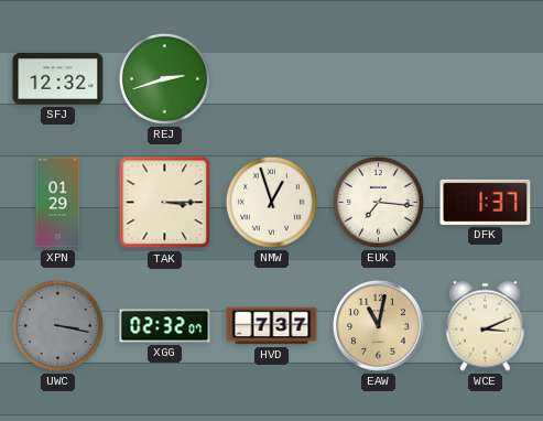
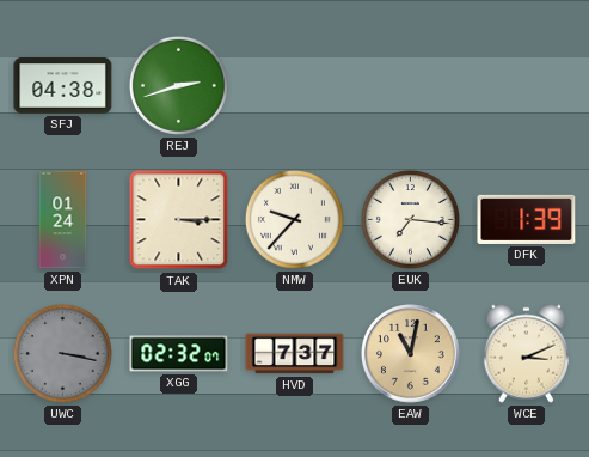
SFJ: 12:32 -> 04:38 (63, 86)
XPN: 01:29 -> 01:24 (63, 220)
NMW: 12:57 -> 9:37 (294, 219)
DFK: 1:37 -> 1:39 (527, 219)
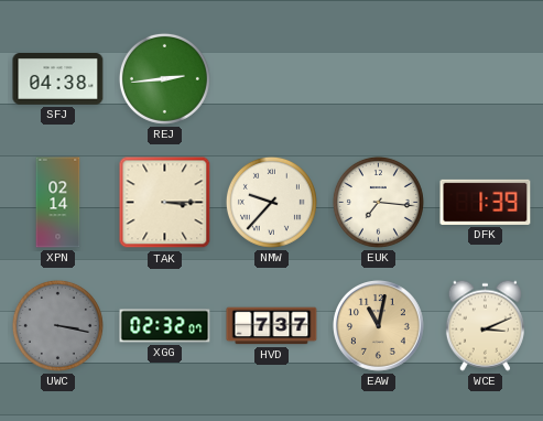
REJ: 2:42 -> 2:44 (164, 78)
XPN: 01:24 -> 02:14 (58, 203)
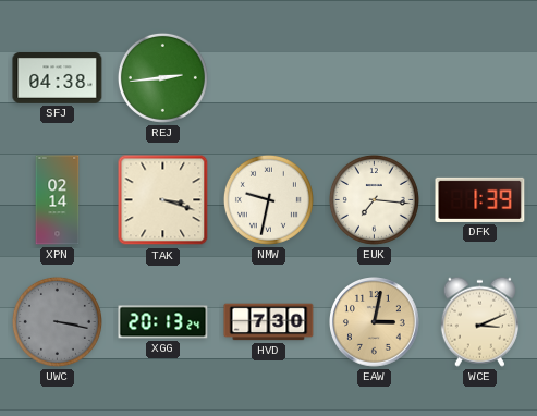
TAK: 3:15 -> 3:18 (163, 200)
NMW: 9:37 -> 9:32 (268, 199)
XGG: 02:32 -> 20:13 (163, 322)
HVD: 7:37 -> 7:30 (269, 322)
EAW: 11:02 -> 3:02 (375, 322)
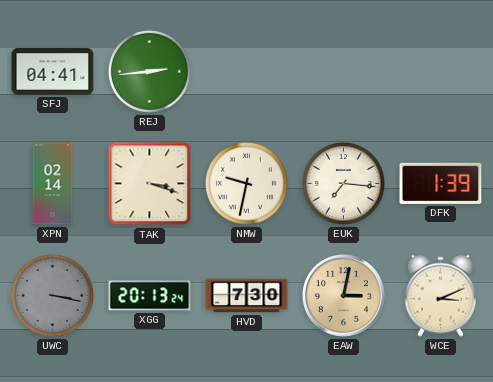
SFJ: 04:38 -> 04:41 (53, 72)
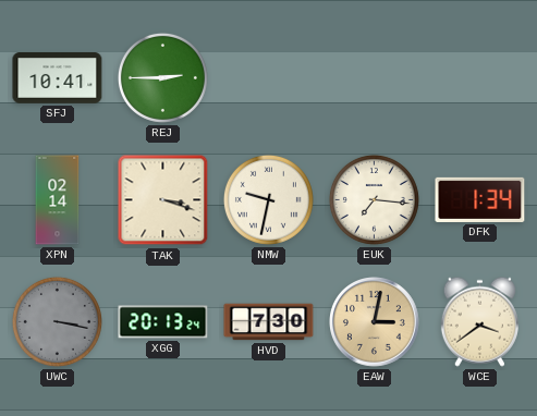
SFJ: 04:41 -> 10:41 (58, 78)
REJ: 2:44 -> 2:45 (162, 77)
DFK: 1:39 -> 1:34 (480, 199)
WCE: 3:11 -> 3:39 (479, 321)
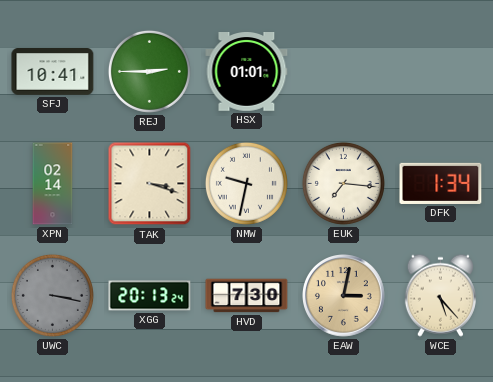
HSX: none -> 01:01 (247, 72)
WCE: 3:39 -> 5:23 (440, 295)
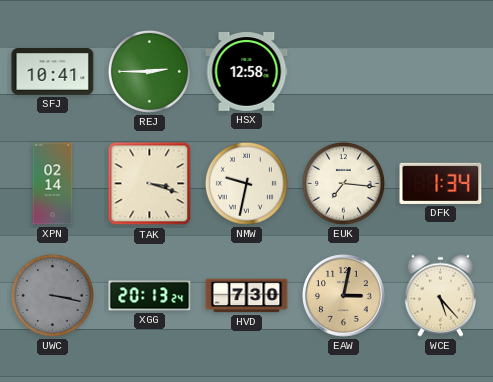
HSX: 01:01 -> 12:58 (247, 72)
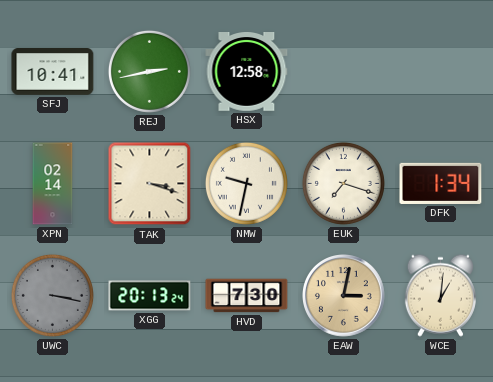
REJ: 2:45 -> 2:43 (149, 71)
EUK: 7:16 -> 7:18 (343, 183)
WCE: 5:23 -> 1:01 (440, 295)
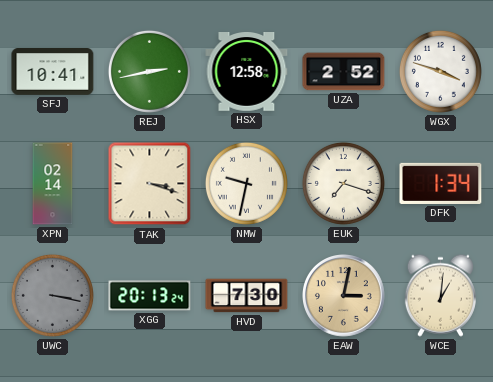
UZA: none -> 2:52 (344, 72)
WGX: none -> 3:48 (440, 71)
